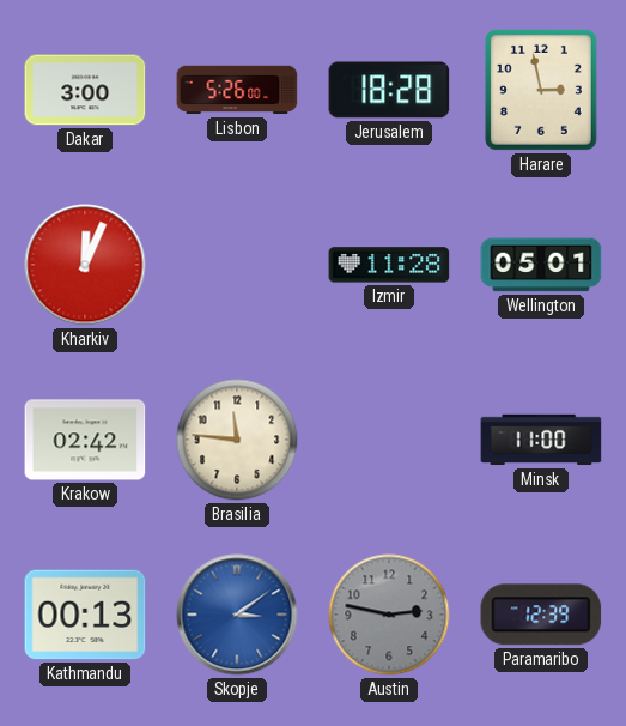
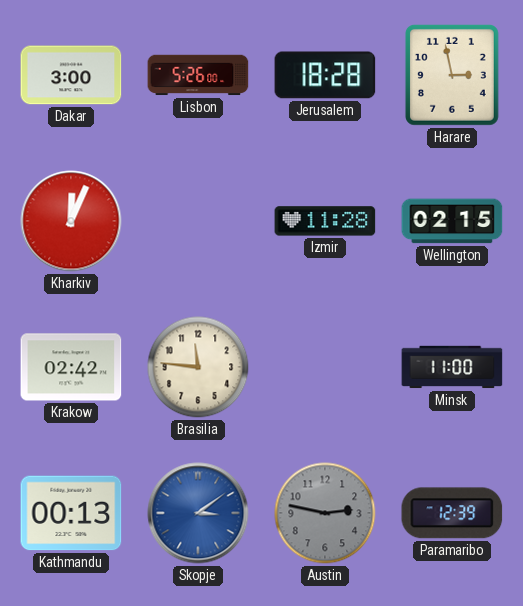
Wellington: 05:01 -> 02:15 (452, 221)
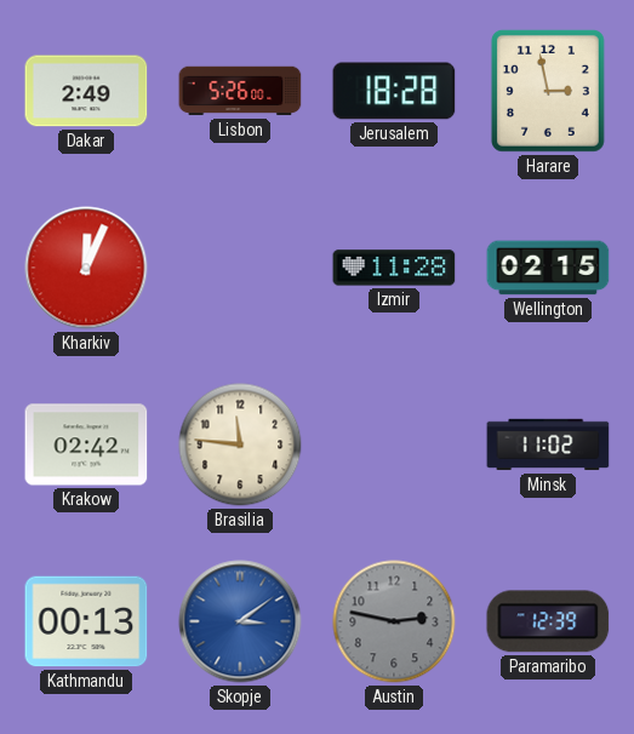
Dakar: 3:00 -> 2:49 (86, 91)
Minsk: 11:00 -> 11:02 (548, 445)
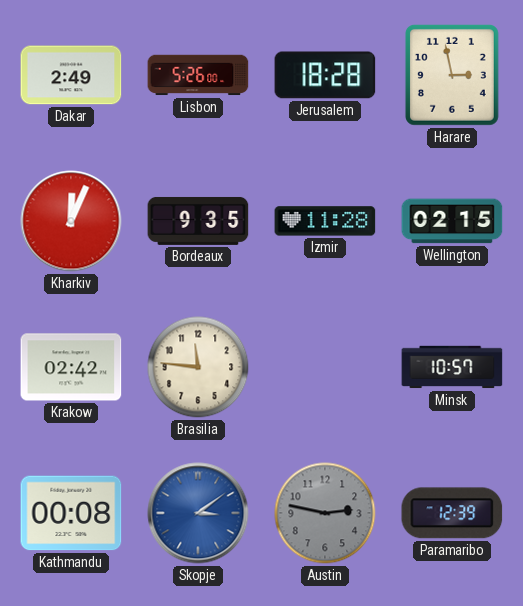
Bordeaux: none -> 9:35 (198, 221)
Minsk: 11:02 -> 10:57 (452, 367)
Kathmandu: 00:13 -> 00:08 (71, 513)
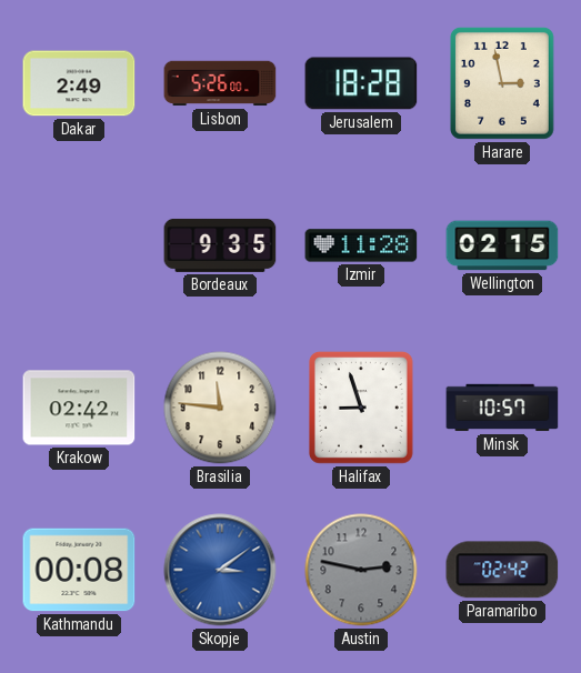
Kharkiv: 12:04 -> none (71, 221)
Halifax: none -> 8:57 (361, 408)
Paramaribo: 12:39 -> 02:42 (502, 570)
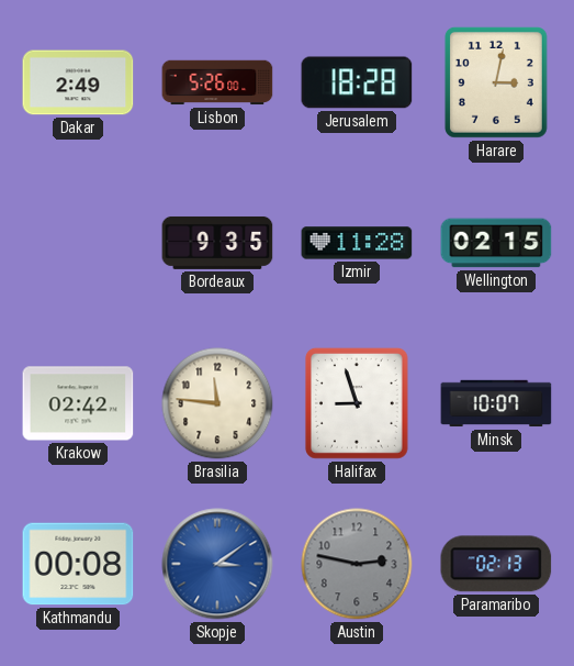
Harare: 2:58 -> 3:02 (496, 82)
Minsk: 10:57 -> 10:07 (496, 403)
Paramaribo: 02:42 -> 02:13 (496, 564)
